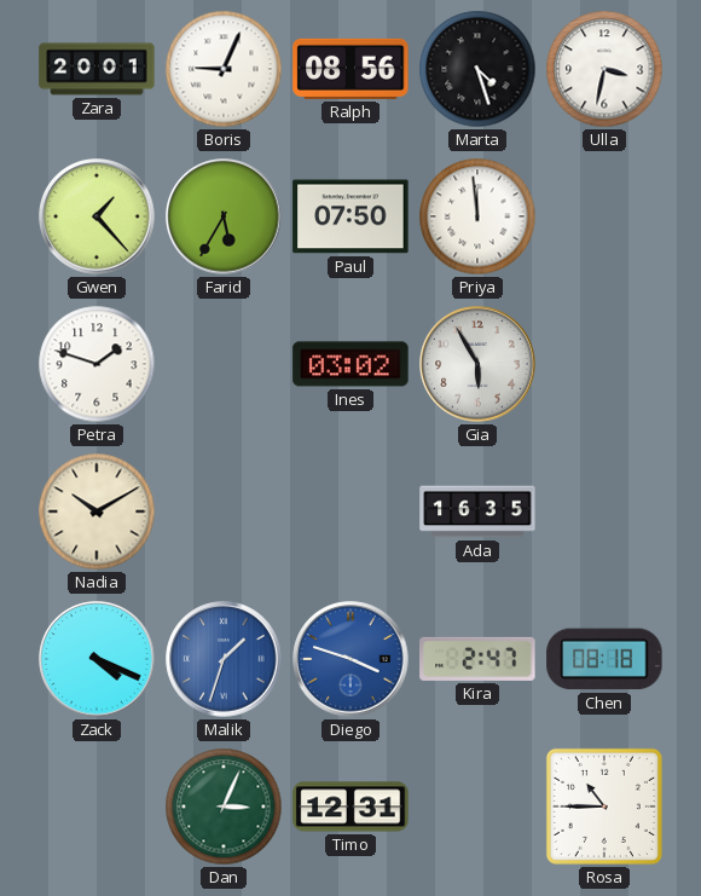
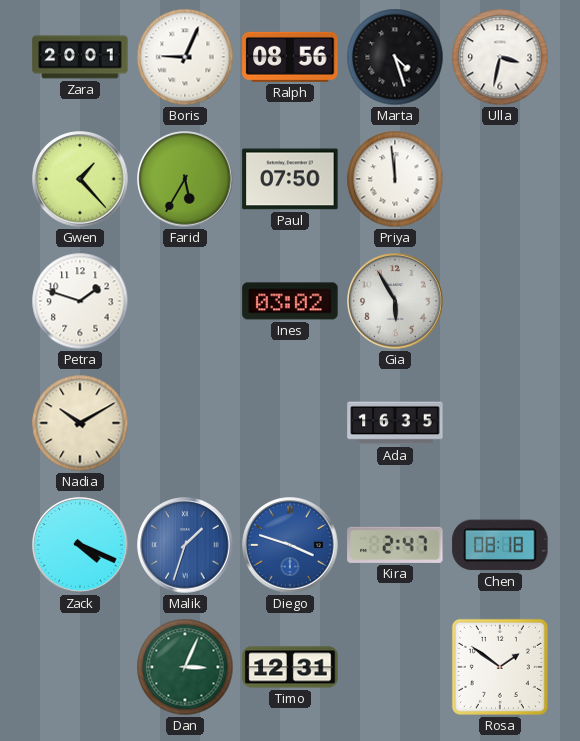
Rosa: 10:45 -> 1:51 (500, 667)
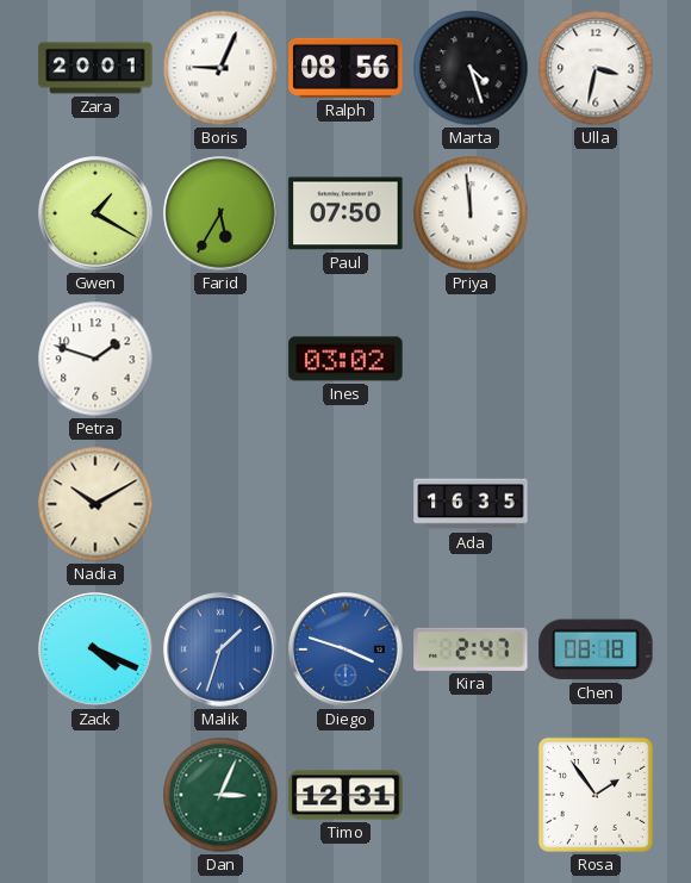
Gwen: 1:23 -> 1:20 (95, 213)
Gia: 5:55 -> none (395, 301)
Rosa: 1:51 -> 1:54 (596, 795)
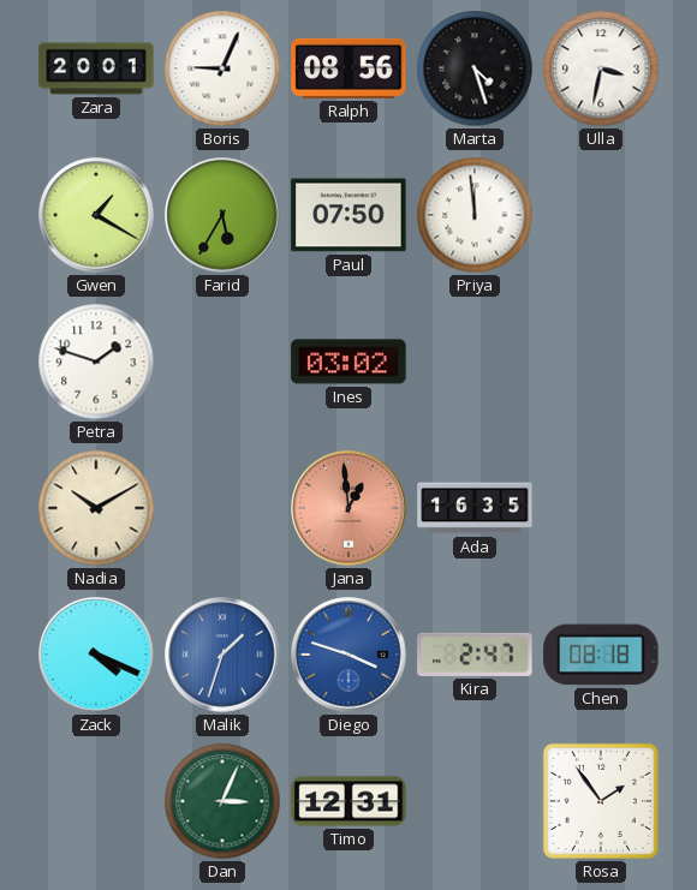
Jana: none -> 12:59 (348, 508)
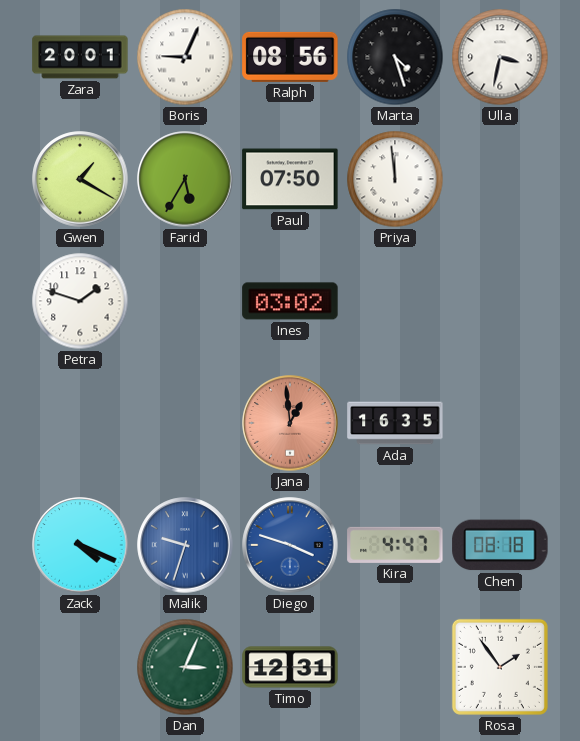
Nadia: 10:10 -> none (96, 508)
Malik: 1:33 -> 9:33 (185, 545)
Kira: 2:47 -> 4:47 (395, 545)
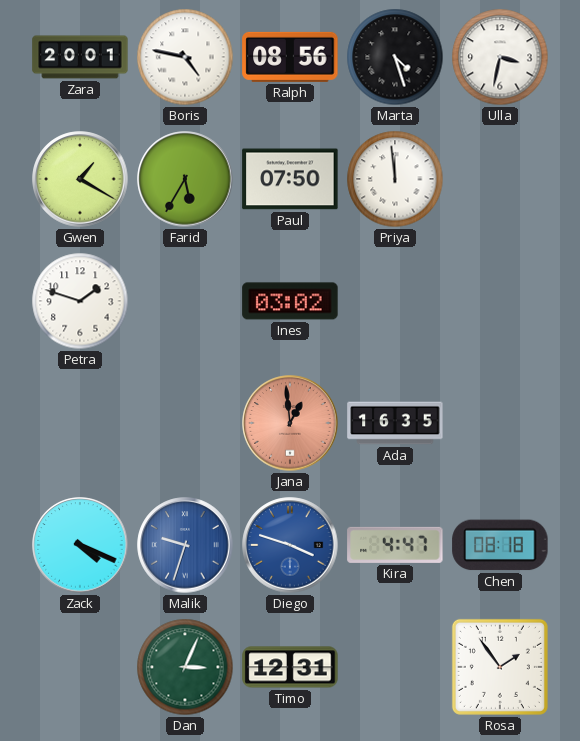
Boris: 9:04 -> 4:47 (185, 57)
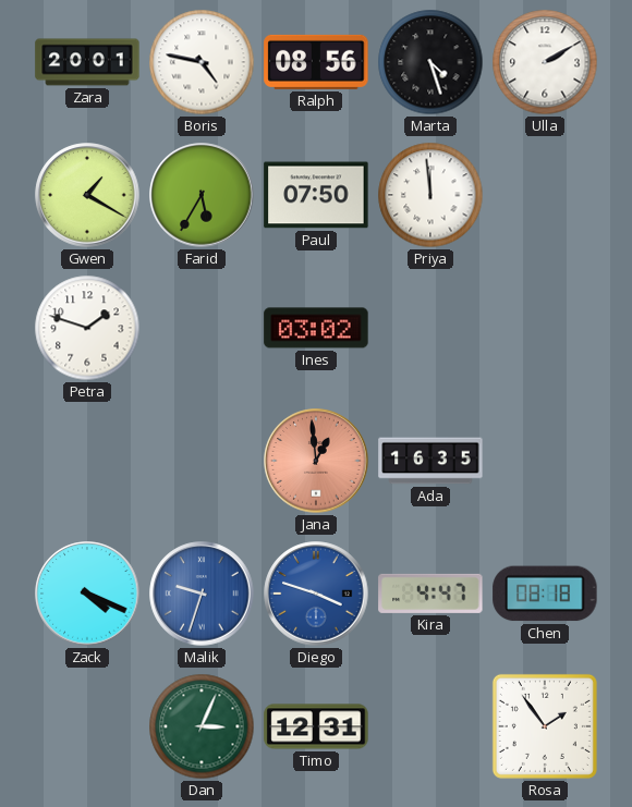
Ulla: 3:32 -> 2:10 (545, 62)
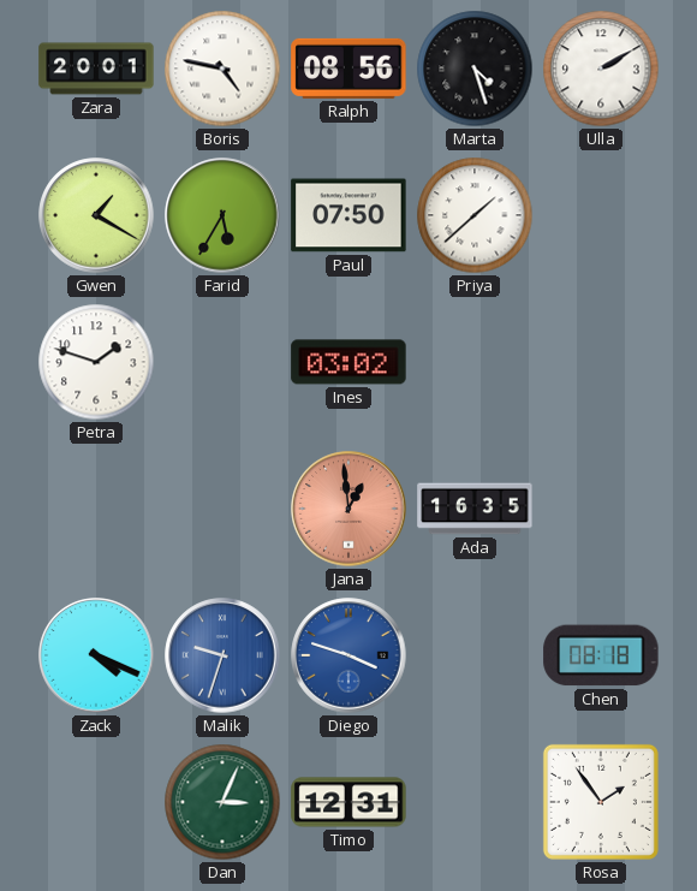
Priya: 11:59 -> 1:38 (475, 215)
Kira: 4:47 -> none (430, 594)
